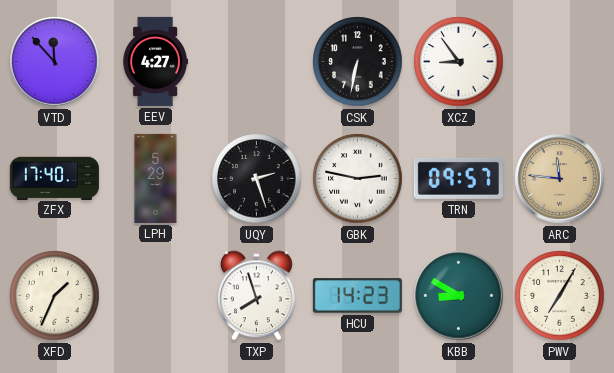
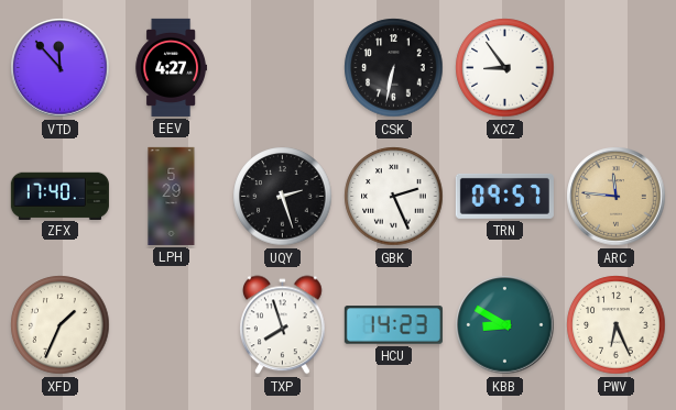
GBK: 2:47 -> 2:26 (394, 197)
PWV: 7:05 -> 6:26 (617, 325)
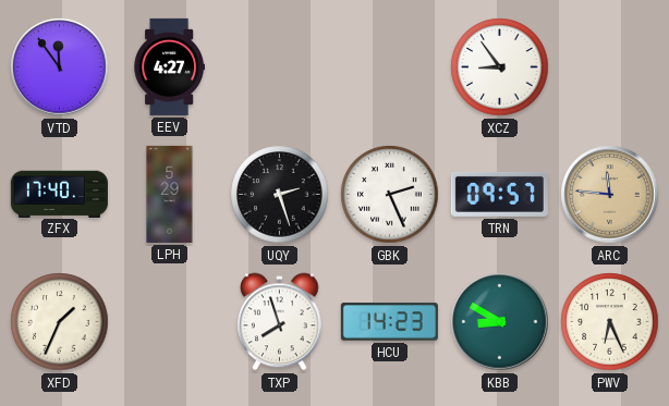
VTD: 11:53 -> 11:54 (60, 67)
CSK: 6:32 -> none (394, 68)
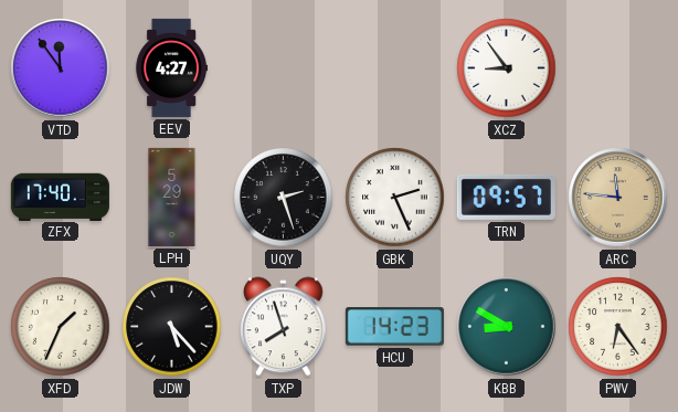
JDW: none -> 5:23 (172, 327)
PWV: 6:26 -> 6:24 (618, 327)
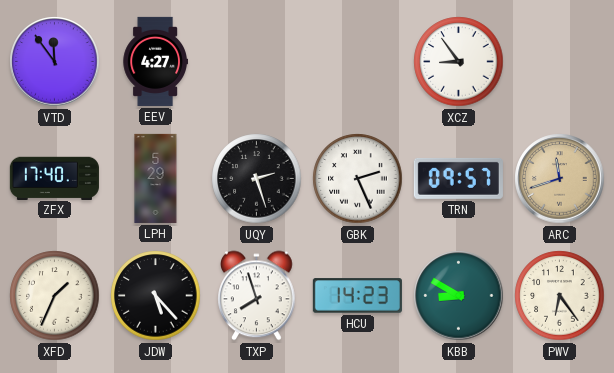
ARC: 11:46 -> 11:42 (560, 179)
